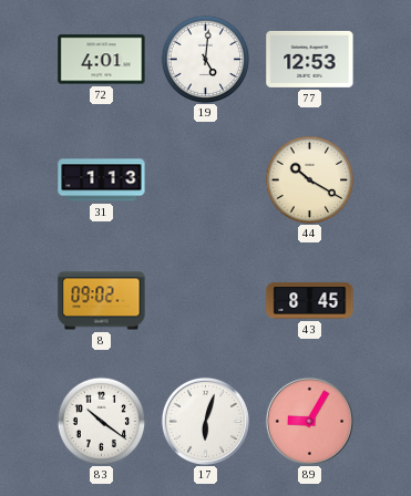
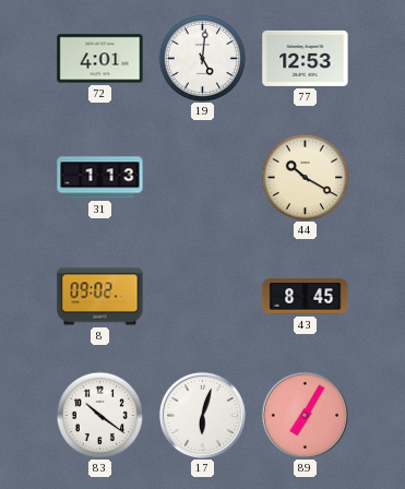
89: 9:05 -> 7:05 (305, 415)
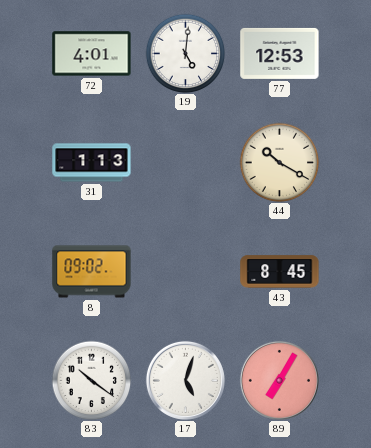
17: 6:03 -> 5:03 (185, 380)
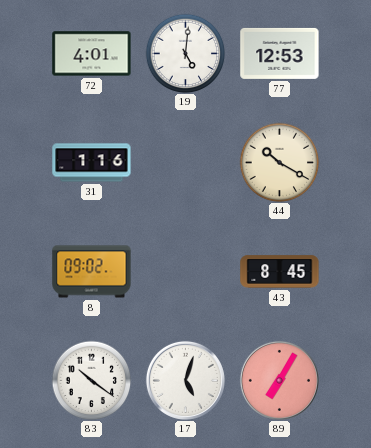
31: 1:13 -> 1:16 (92, 163)
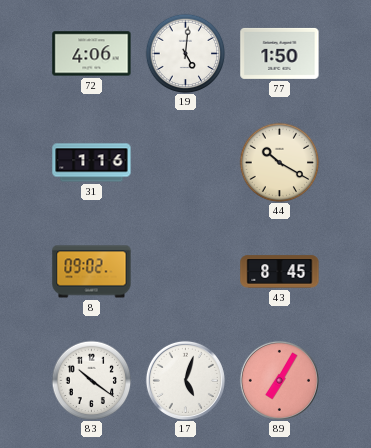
72: 4:01 -> 4:06 (92, 54)
77: 12:53 -> 1:50 (280, 53)
